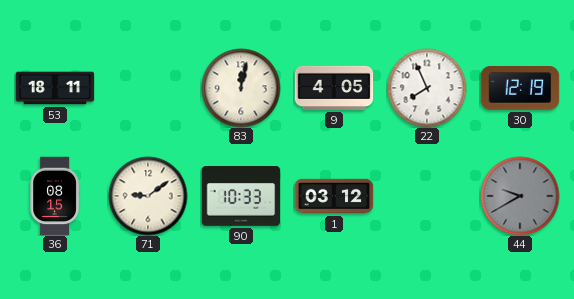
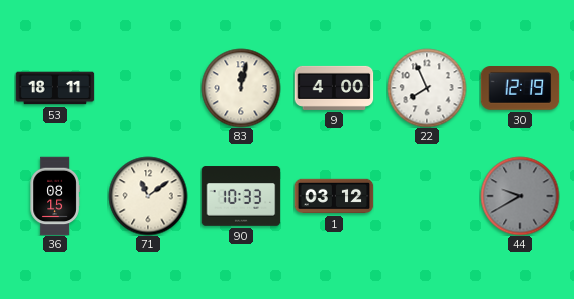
9: 4:05 -> 4:00 (334, 88)
71: 9:09 -> 11:09 (148, 196)
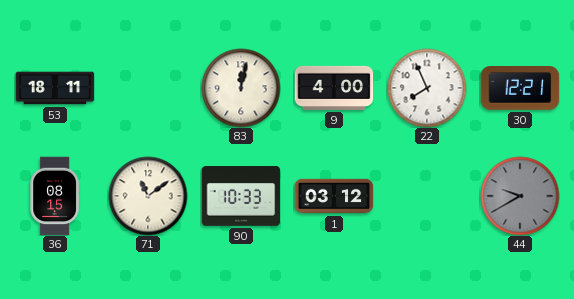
30: 12:19 -> 12:21 (520, 89)
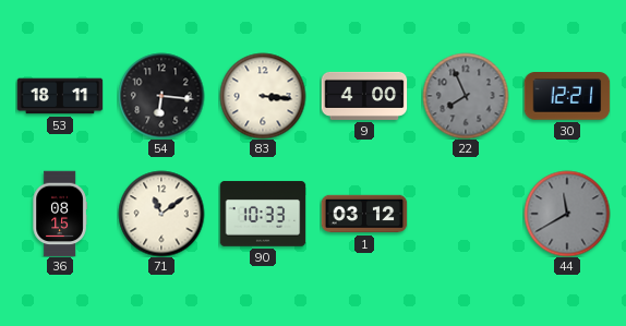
54: none -> 6:16 (161, 96)
83: 12:02 -> 3:16 (263, 96)
22 dial: white -> grey (466, 96)
44: 9:40 -> 11:40 (567, 214)
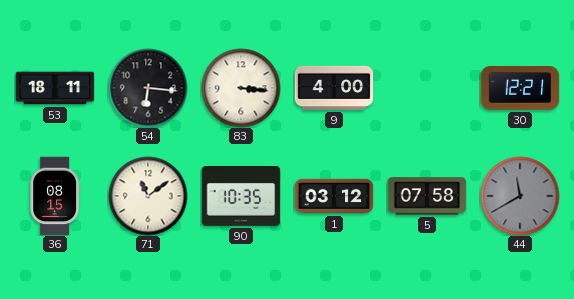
22: 7:56 -> none (466, 96)
90: 10:33 -> 10:35 (241, 196)
5: none -> 07:58 (427, 196)
